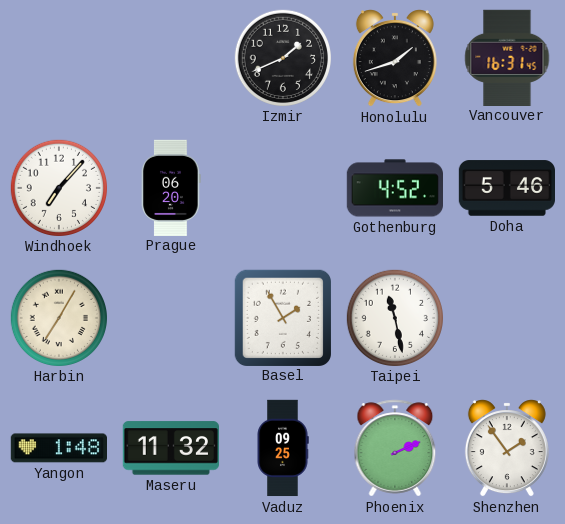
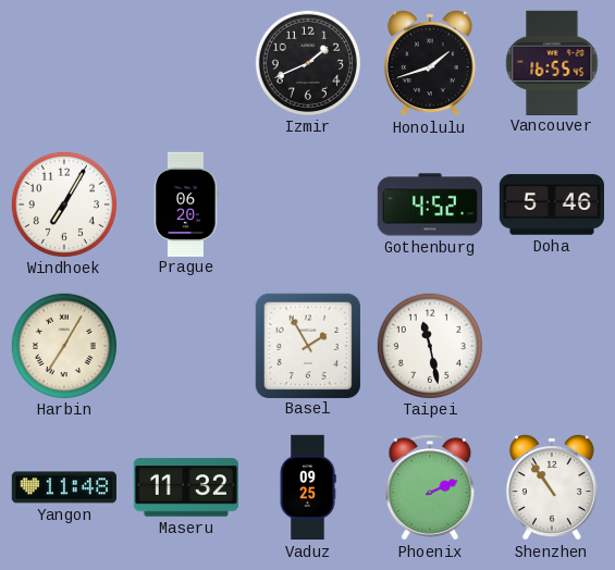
Vancouver: 16:31 -> 16:55 (552, 62)
Windhoek: 7:07 -> 7:05 (63, 203)
Yangon: 1:48 -> 11:48 (63, 487)
Shenzhen: 1:54 -> 10:54 (552, 487)
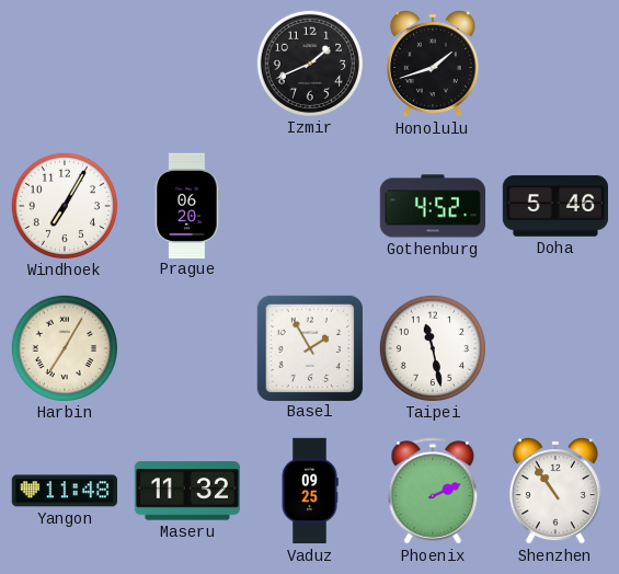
Vancouver: 16:55 -> none (552, 62)
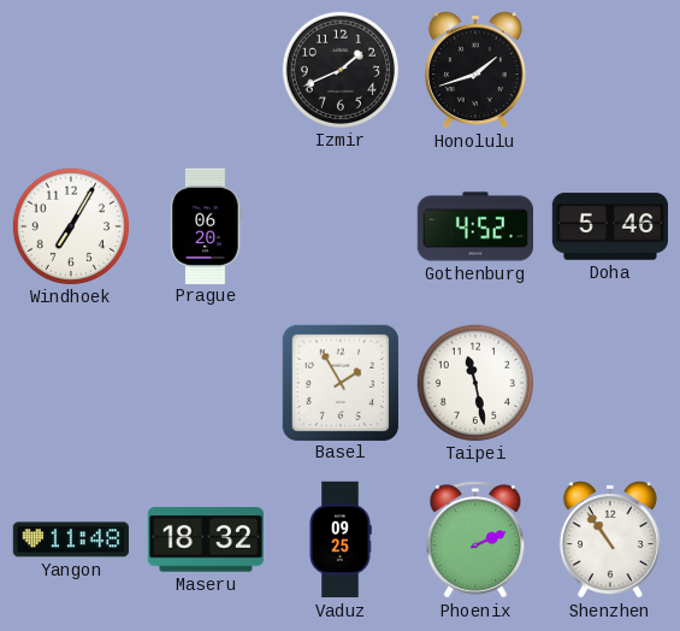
Harbin: 7:05 -> none (64, 347)
Maseru: 11:32 -> 18:32 (205, 539)
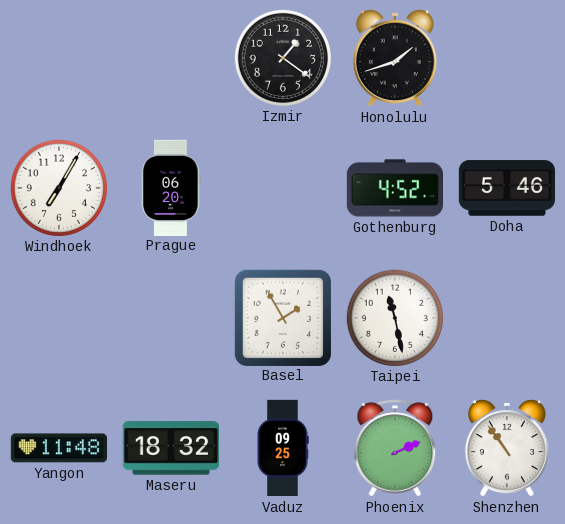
Izmir: 1:41 -> 1:21 (282, 57)
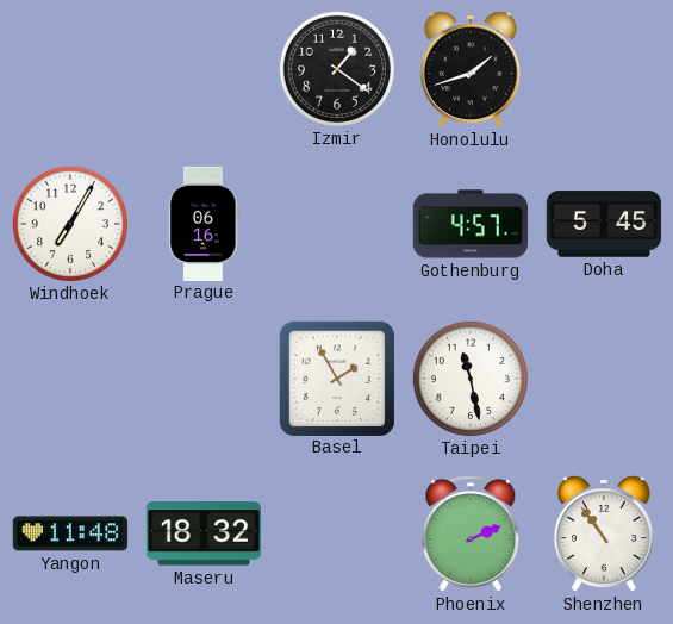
Prague: 06:20 -> 06:16 (204, 223)
Gothenburg: 4:52 -> 4:57 (469, 224)
Doha: 5:46 -> 5:45 (604, 224)
Vaduz: 09:25 -> none (283, 448)
